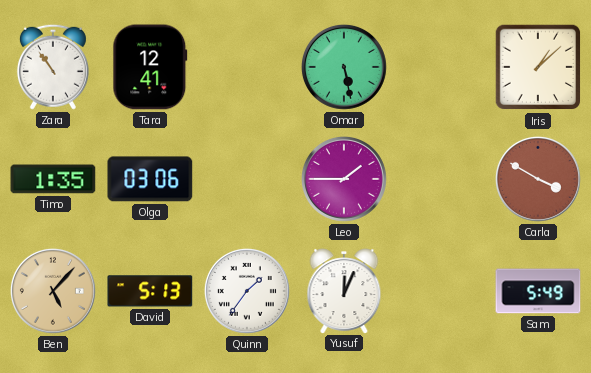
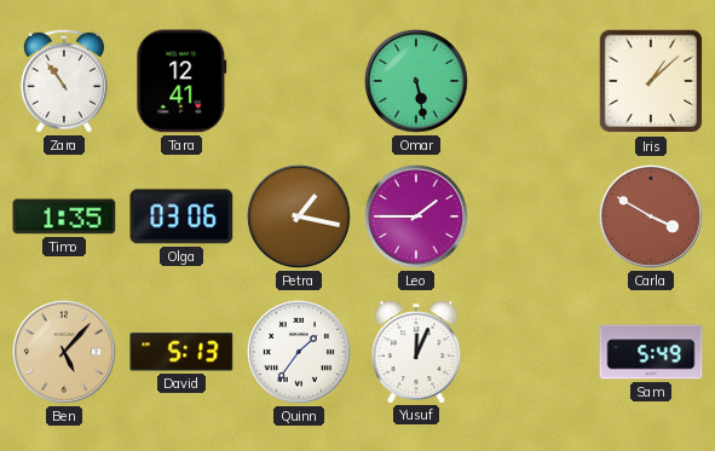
Petra: none -> 1:17 (299, 216)
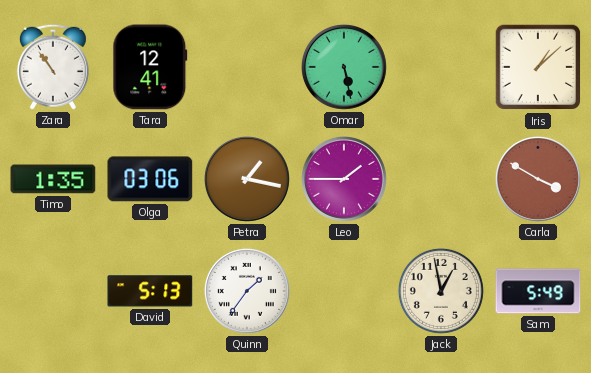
Ben: 5:07 -> none (64, 352)
Yusuf: 12:04 -> none (416, 352)
Jack: none -> 12:58 (441, 291)
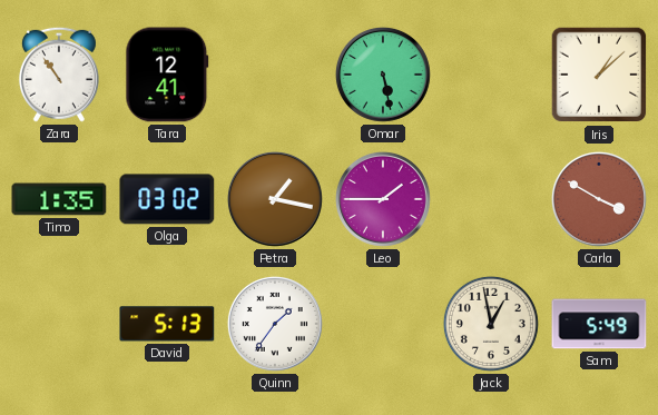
Olga: 03:06 -> 03:02 (167, 199)
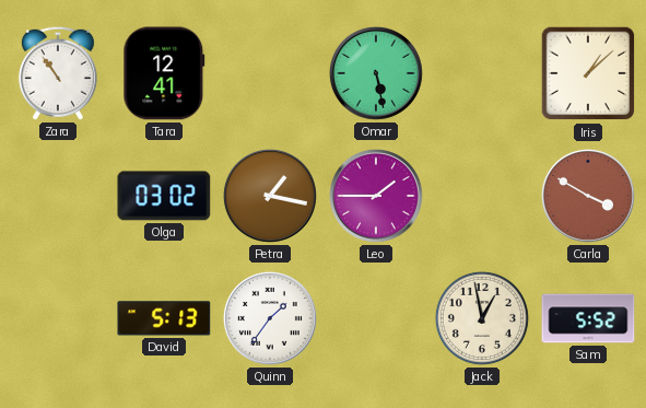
Timo: 1:35 -> none (59, 199)
Sam: 5:49 -> 5:52 (588, 318)
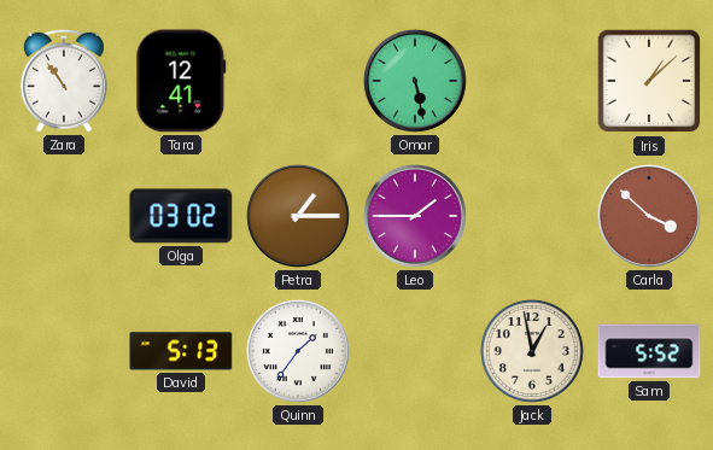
Petra: 1:17 -> 1:15 (298, 216)
Carla: 3:50 -> 3:52 (649, 216)
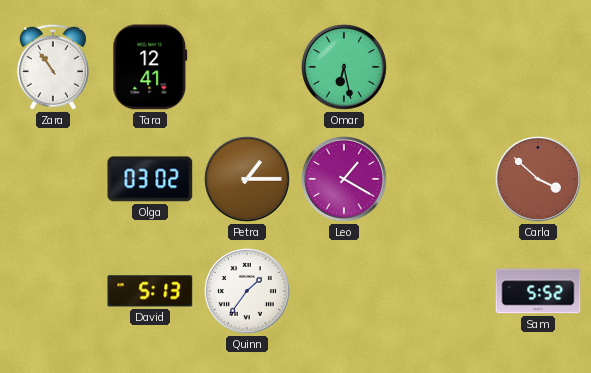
Omar: 5:28 -> 6:28 (344, 67)
Iris: 1:08 -> none (649, 81)
Leo: 1:45 -> 1:20 (344, 179)
Jack: 12:58 -> none (532, 351)
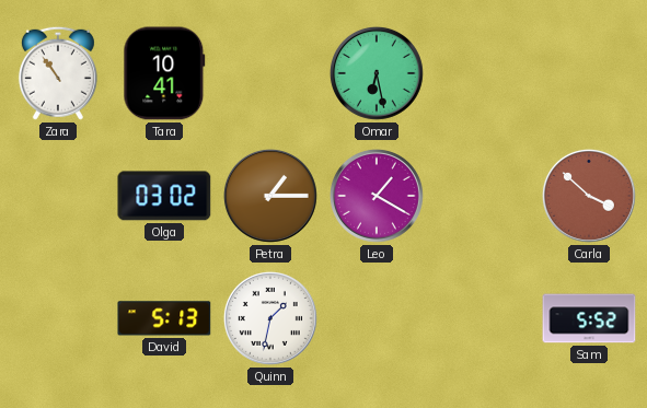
Tara: 12:41 -> 10:41 (164, 73)
Quinn: 1:36 -> 1:32 (270, 318)
